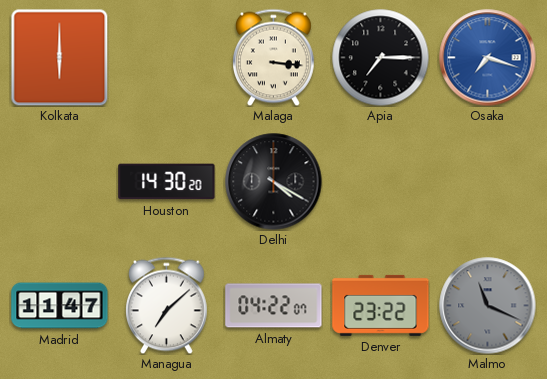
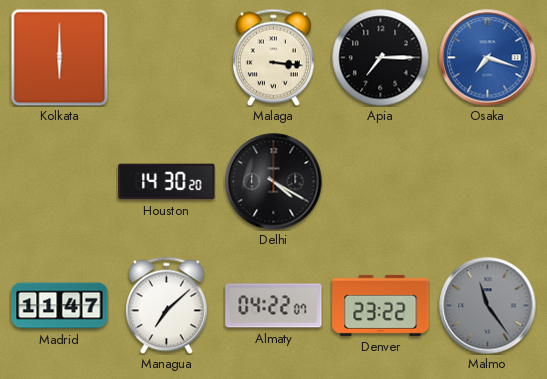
Malmo: 11:19 -> 11:24 (488, 306)
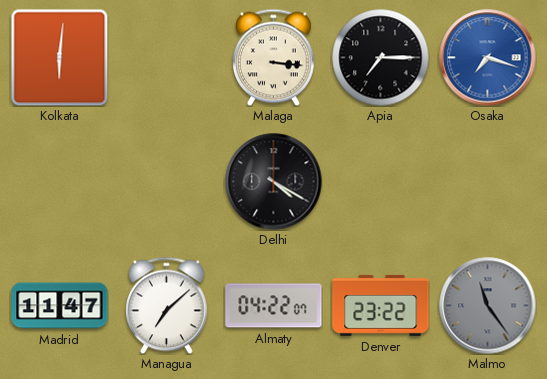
Kolkata: 6:00 -> 6:01 (59, 57)
Houston: 14:30 -> none (167, 182)
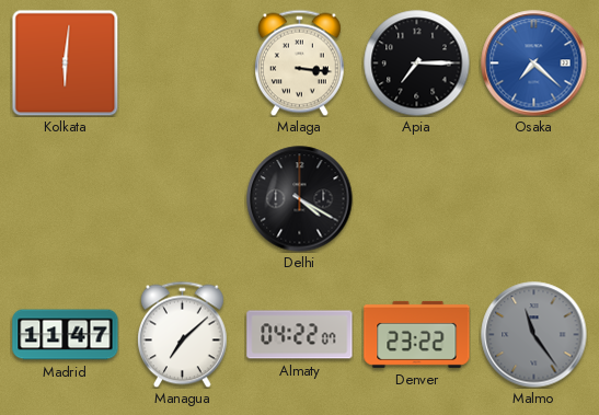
Osaka: 7:18 -> 7:22 (534, 64)
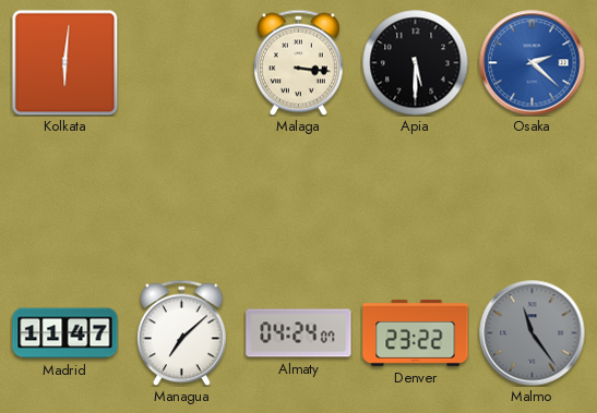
Apia: 7:15 -> 5:30 (415, 62)
Osaka: 7:22 -> 2:22 (533, 63)
Delhi: 4:20 -> none (300, 199)
Almaty: 04:22 -> 04:24 (299, 333)
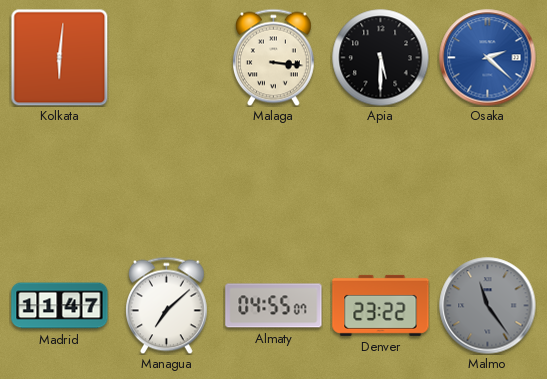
Almaty: 04:24 -> 04:55 (274, 306)
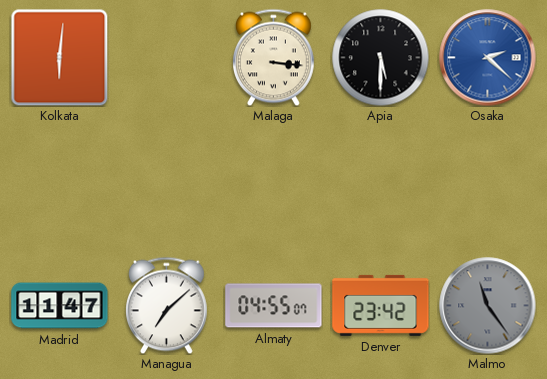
Denver: 23:22 -> 23:42 (381, 305)
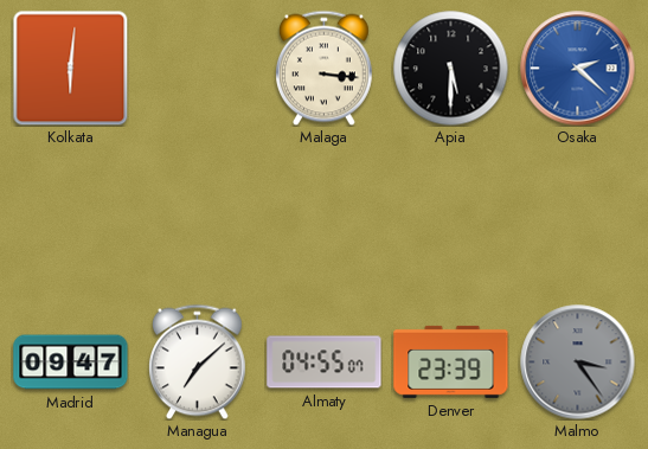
Madrid: 11:47 -> 09:47 (71, 363)
Denver: 23:42 -> 23:39 (451, 361)
Malmo: 11:24 -> 3:24 (578, 363)
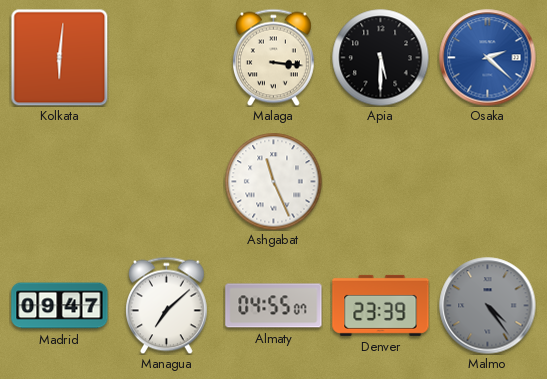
Ashgabat: none -> 11:26 (273, 181)
Malmo: 3:24 -> 4:24 (488, 306)
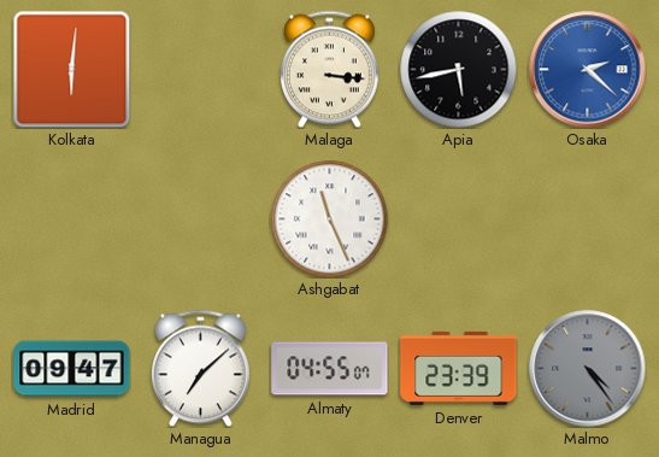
Apia: 5:30 -> 5:43 (458, 69)
